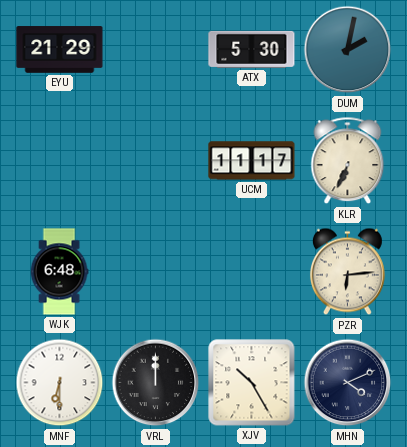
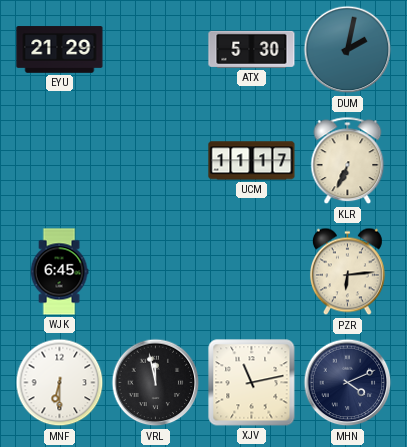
WJK: 6:48 -> 6:45 (59, 272)
VRL: 12:00 -> 11:58 (156, 383)
XJV: 10:25 -> 11:13 (252, 383)
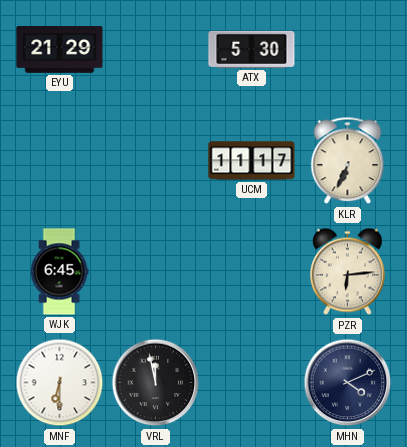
DUM: 2:02 -> none (348, 50)
XJV: 11:13 -> none (252, 383)
